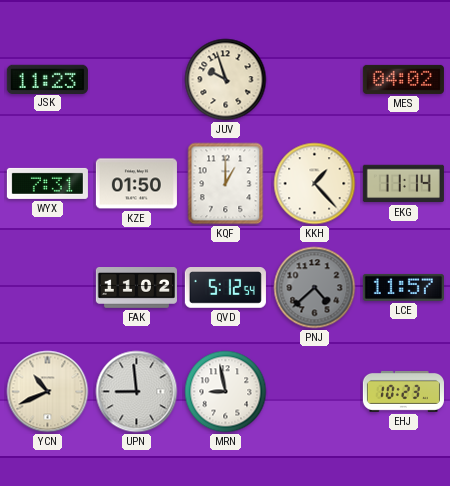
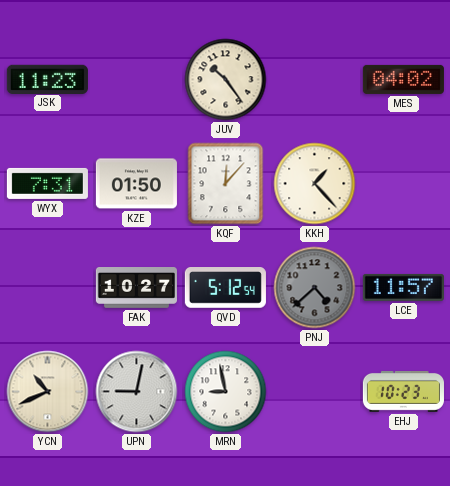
JUV: 9:57 -> 10:24 (226, 80)
KQF: 1:00 -> 12:07 (226, 184)
EKG: 11:14 -> none (403, 184)
FAK: 11:02 -> 10:27 (136, 288)
UPN: 8:59 -> 9:02 (137, 392)
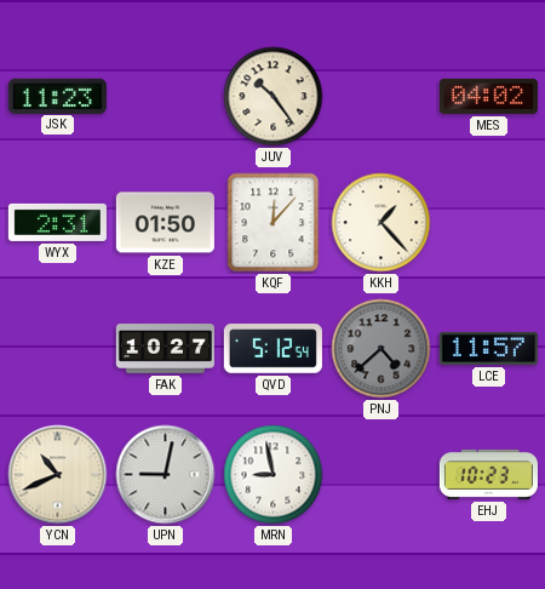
WYX: 7:31 -> 2:31 (57, 222)
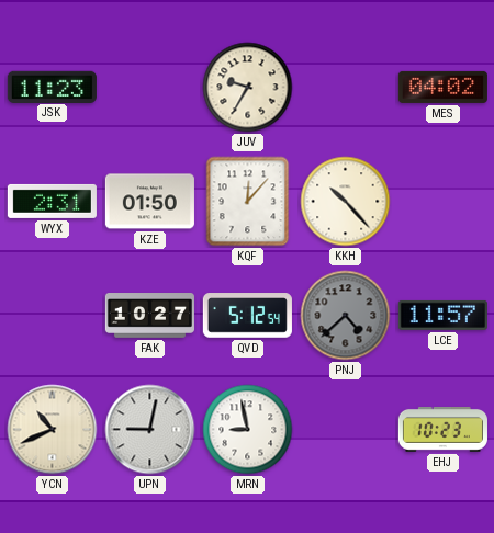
JUV: 10:24 -> 9:35 (248, 88)
KKH: 1:23 -> 10:23 (346, 202)
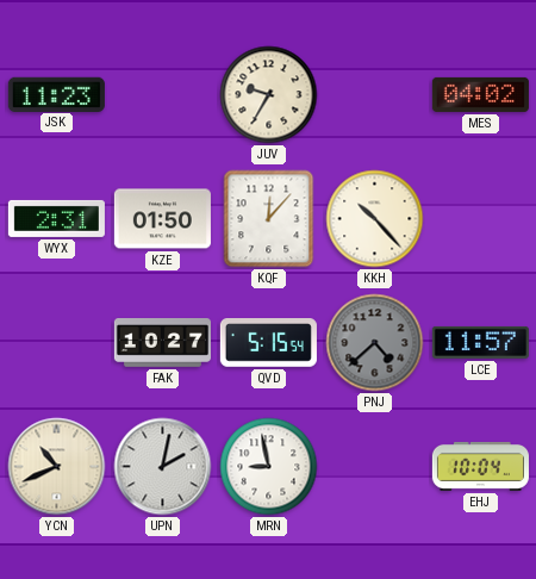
QVD: 5:12 -> 5:15 (268, 343)
UPN: 9:02 -> 2:02 (163, 467)
EHJ: 10:23 -> 10:04 (480, 466)
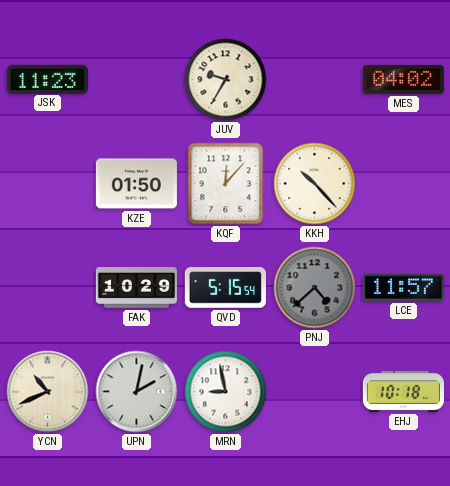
WYX: 2:31 -> none (56, 218)
FAK: 10:27 -> 10:29 (136, 288)
EHJ: 10:04 -> 10:18 (403, 391)
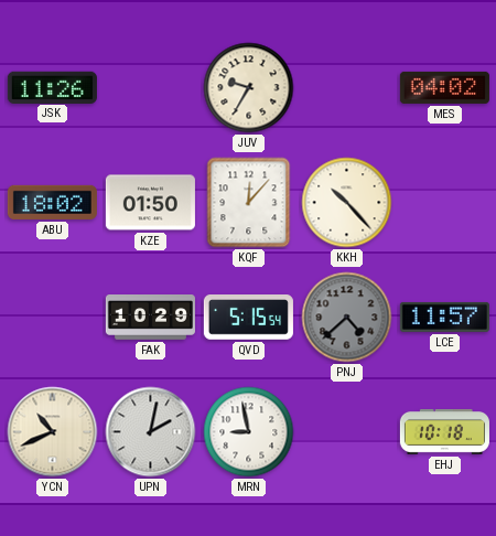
JSK: 11:23 -> 11:26 (52, 87)
ABU: none -> 18:02 (52, 202)
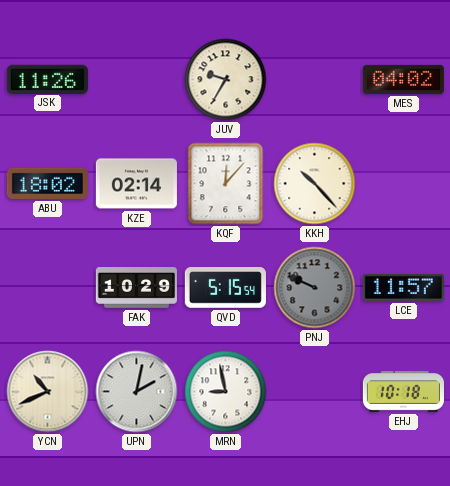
KZE: 01:50 -> 02:14 (136, 184)
PNJ: 4:38 -> 9:49 (315, 288)
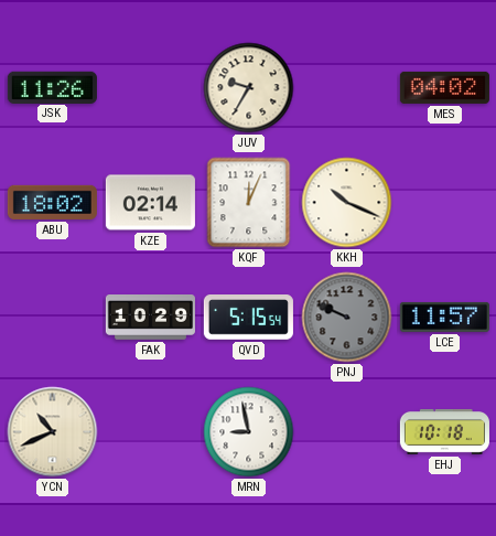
KQF: 12:07 -> 12:04 (249, 203)
KKH: 10:23 -> 10:19 (347, 203)
UPN: 2:02 -> none (137, 392)
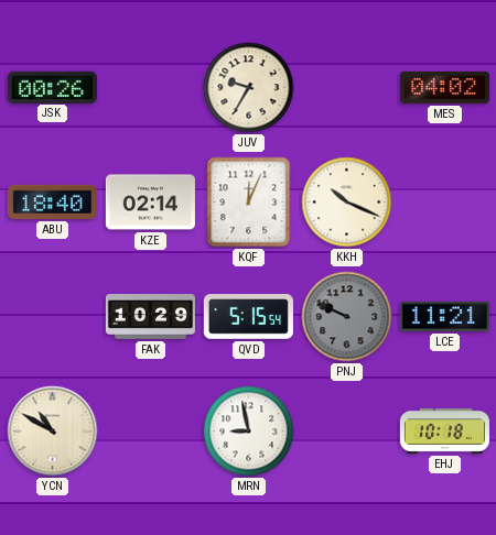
JSK: 11:26 -> 00:26 (52, 87)
ABU: 18:02 -> 18:40 (52, 201)
LCE: 11:57 -> 11:21 (444, 316)
YCN: 10:41 -> 10:50 (53, 432)
